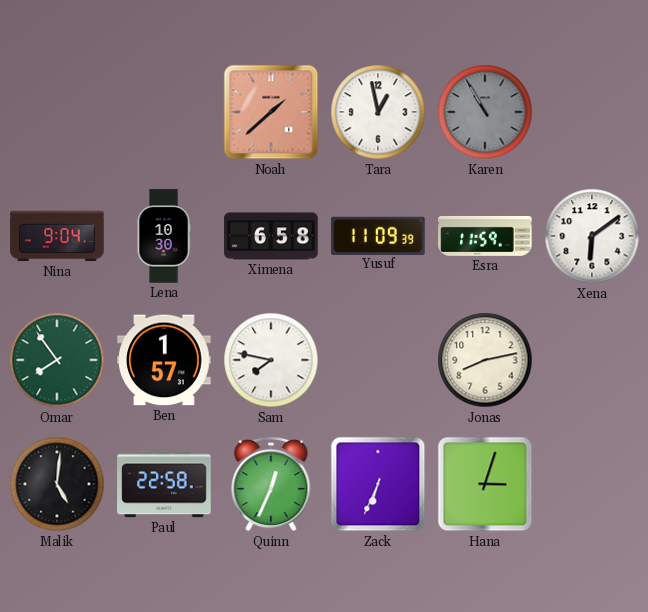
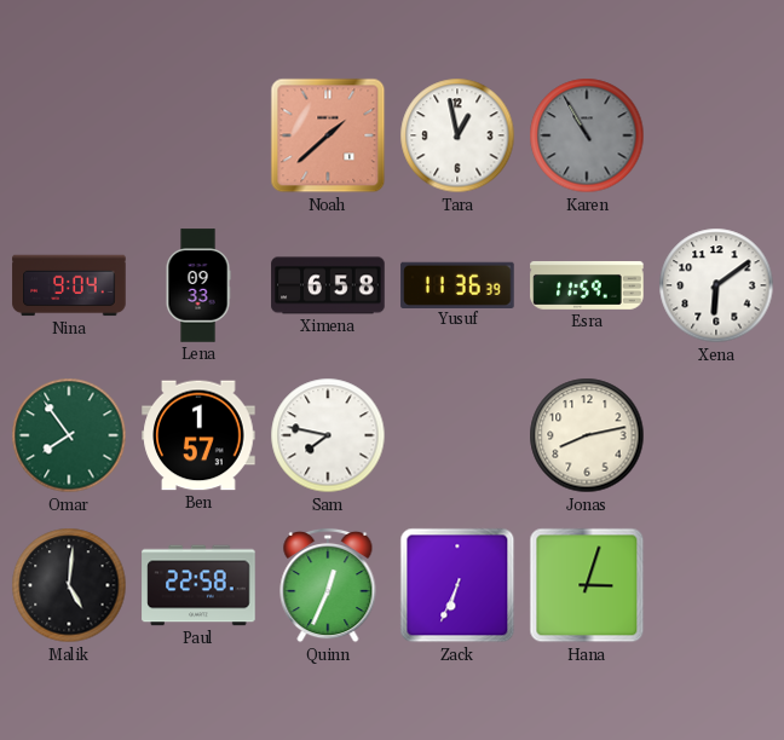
Lena: 10:30 -> 09:33 (198, 285)
Yusuf: 11:09 -> 11:36 (457, 284)
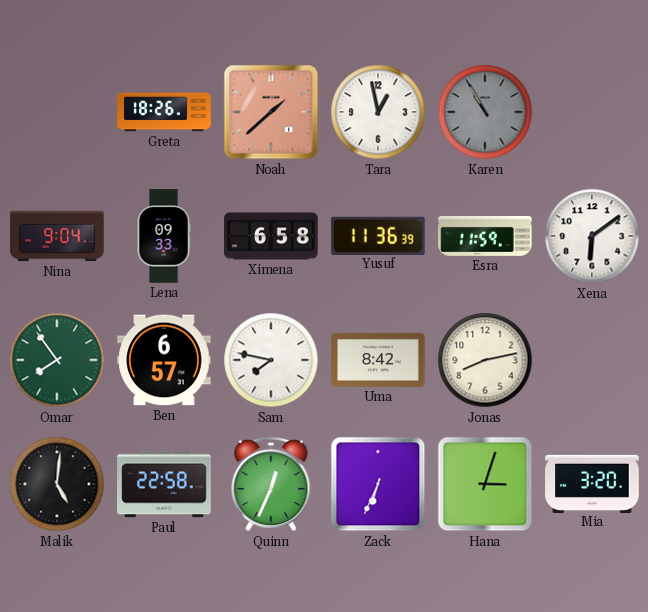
Greta: none -> 18:26 (164, 112)
Ben: 1:57 -> 6:57 (164, 360)
Uma: none -> 8:42 (378, 360)
Mia: none -> 3:20 (592, 483)
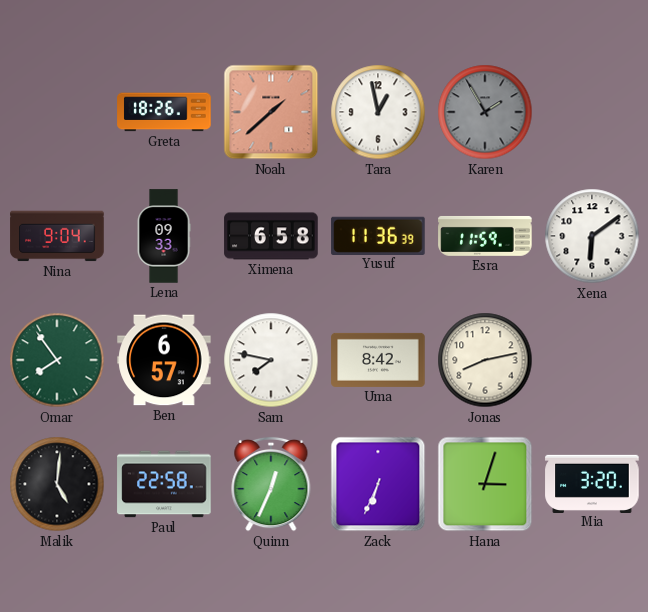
Karen: 10:55 -> 1:55 (485, 112)
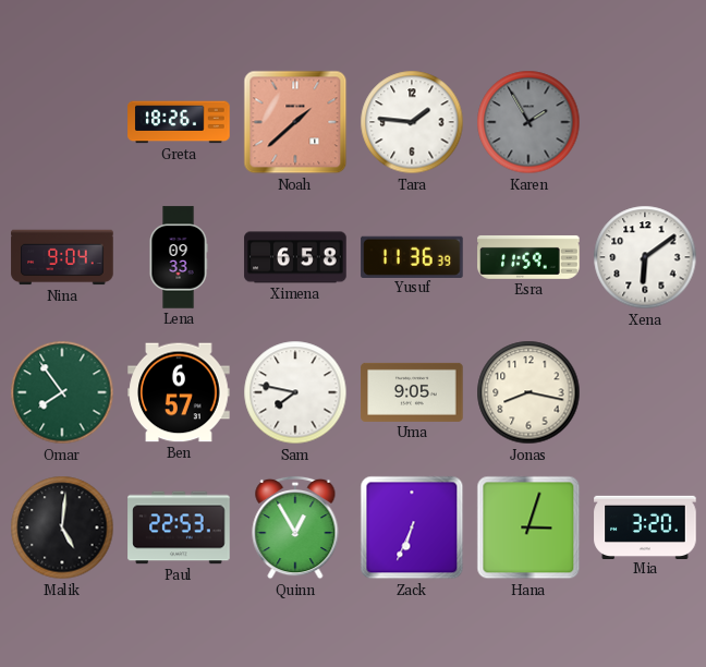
Tara: 12:58 -> 1:46 (412, 122)
Uma: 8:42 -> 9:05 (412, 392)
Jonas: 8:13 -> 8:17 (528, 392)
Paul: 22:58 -> 22:53 (179, 527)
Quinn: 12:34 -> 12:55 (295, 527)
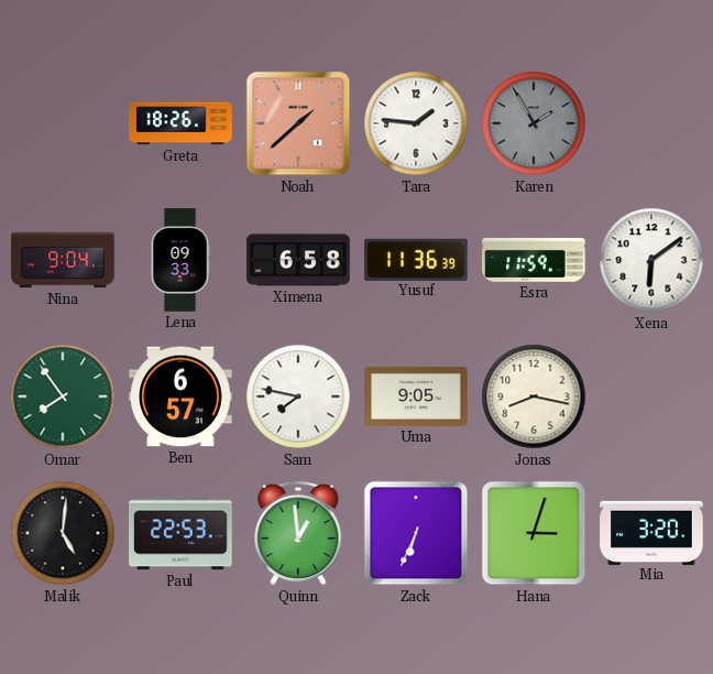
Quinn: 12:55 -> 12:59 (298, 533)
